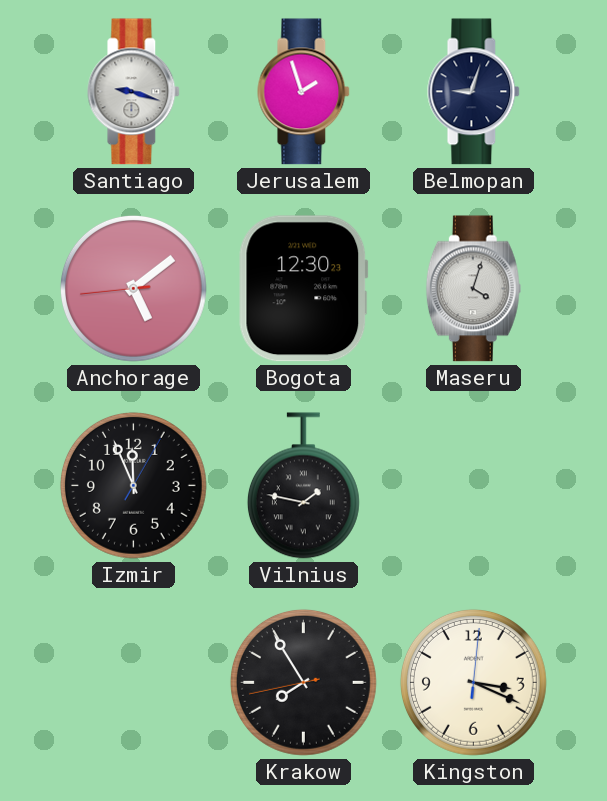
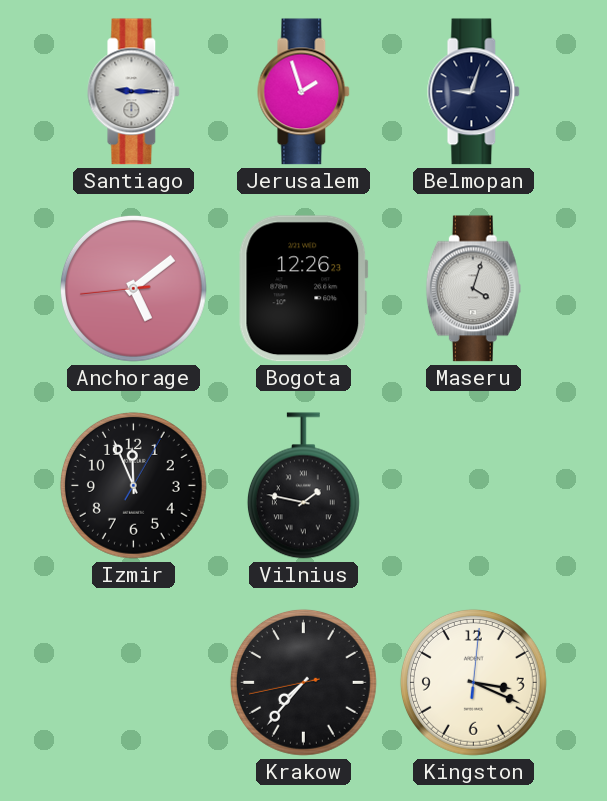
Santiago: 9:18 -> 9:15 (134, 92)
Bogota: 12:30 -> 12:26 (304, 289)
Krakow: 7:54 -> 7:36 (303, 682)
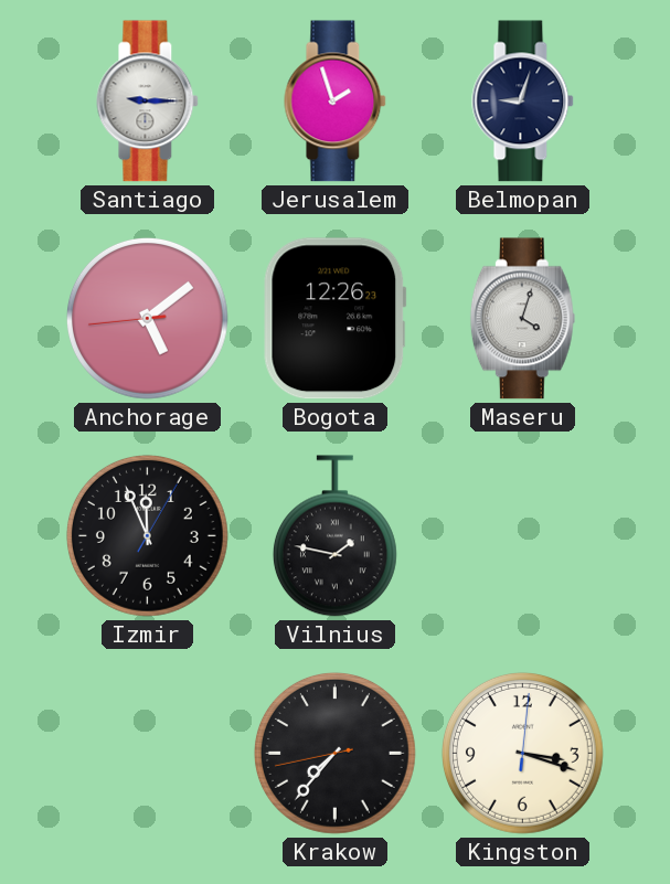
Kingston: 3:19 -> 3:18 (522, 753)
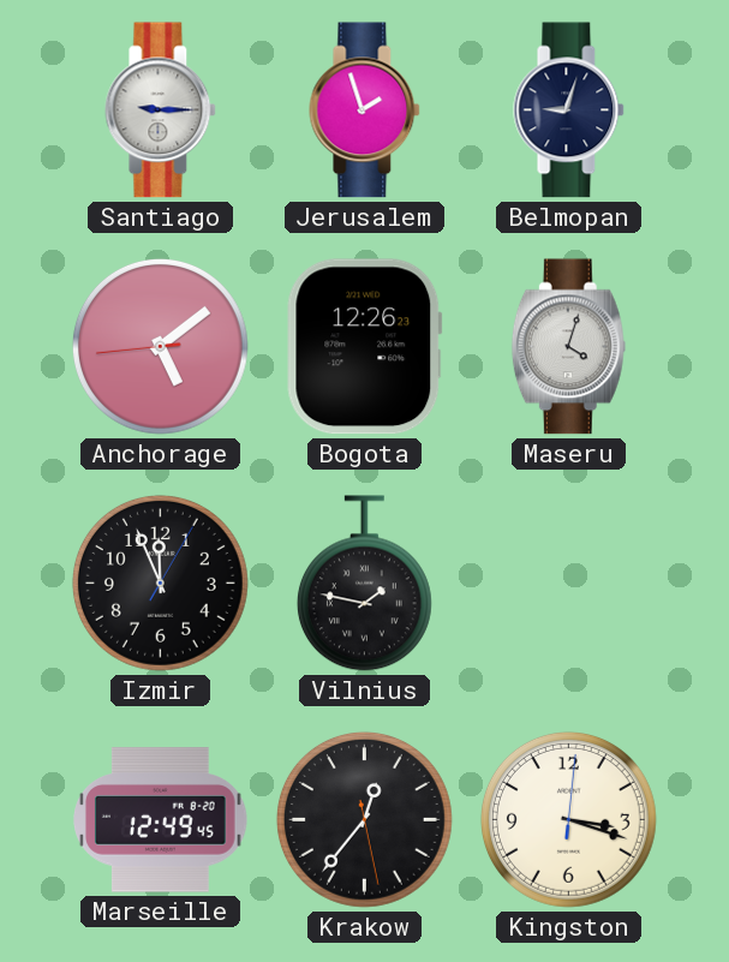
Marseille: none -> 12:49 (161, 820)
Krakow: 7:36 -> 12:36 (364, 819)
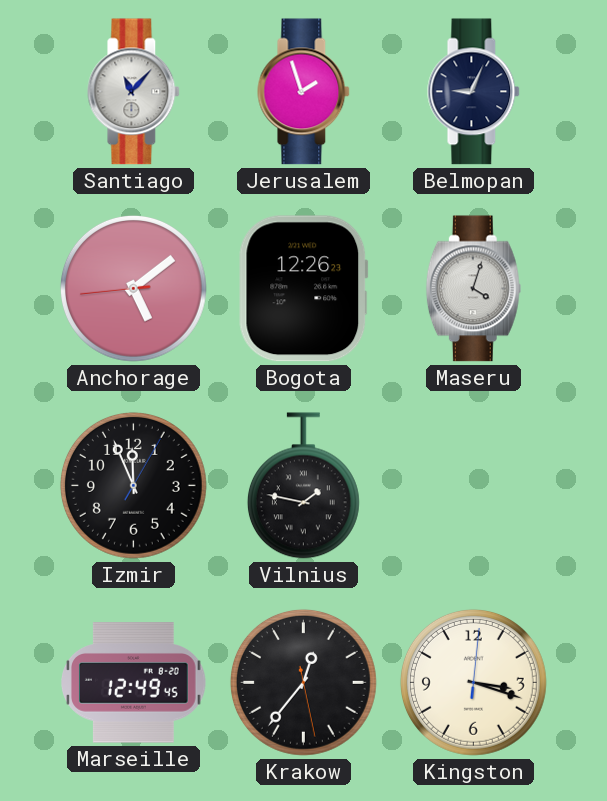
Santiago: 9:15 -> 11:07 (134, 92)
Belmopan: 9:03 -> 9:04 (474, 92)
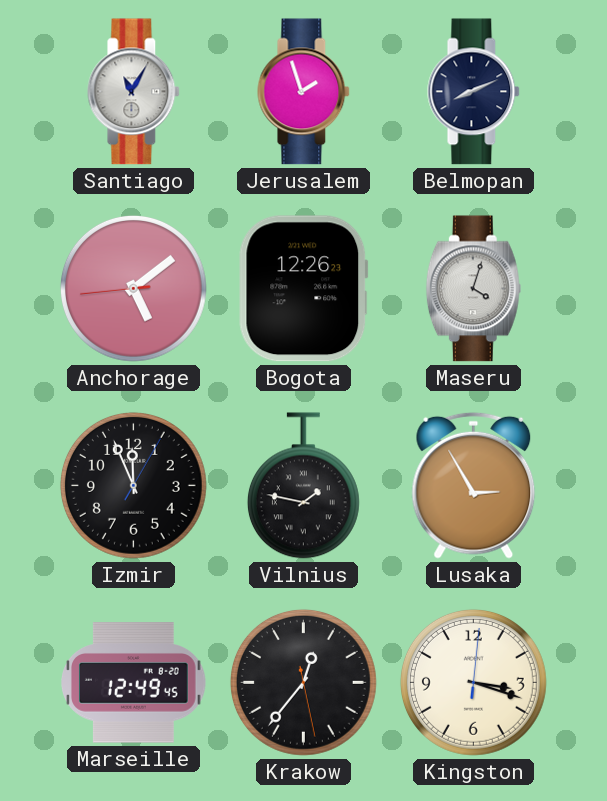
Santiago: 11:07 -> 11:05 (134, 92)
Belmopan: 9:04 -> 8:11 (474, 92)
Lusaka: none -> 2:55 (474, 485)
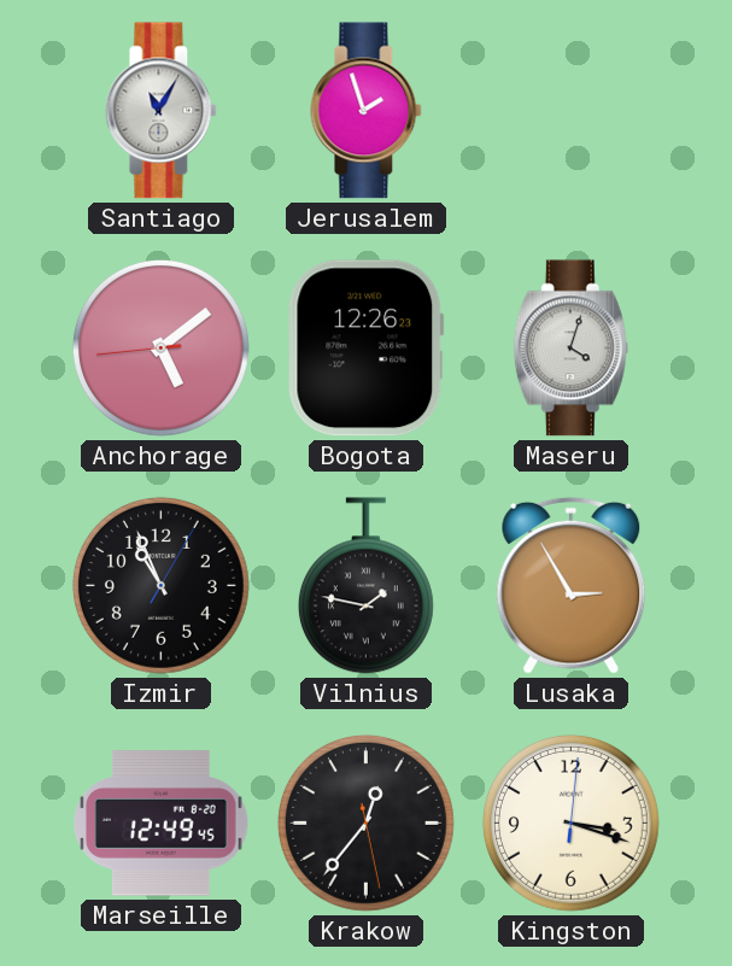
Belmopan: 8:11 -> none (474, 92)
Izmir: 11:56 -> 10:56 (160, 585)
